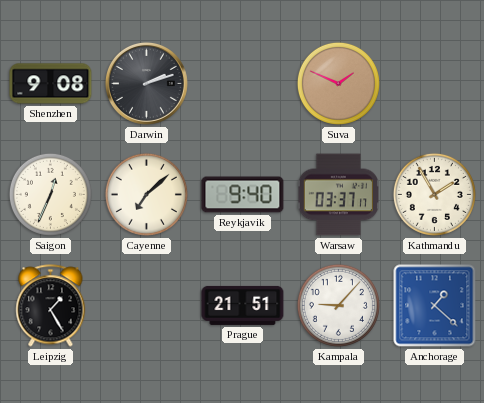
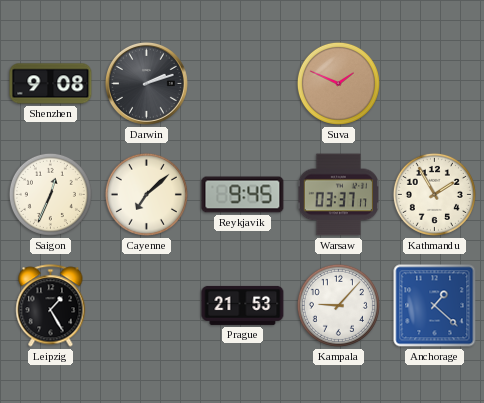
Reykjavik: 9:40 -> 9:45 (243, 195)
Prague: 21:51 -> 21:53 (243, 305)
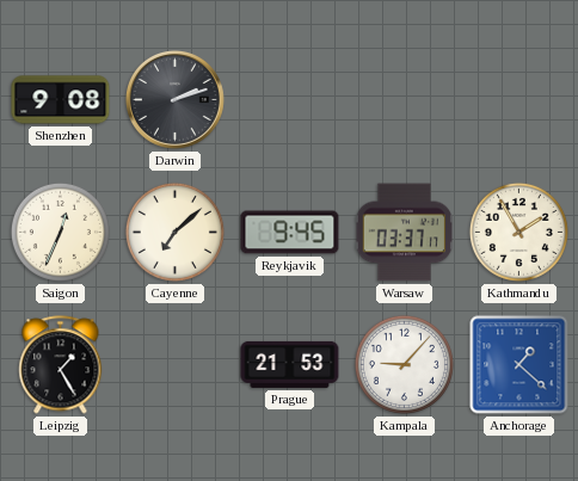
Suva: 1:49 -> none (338, 83)
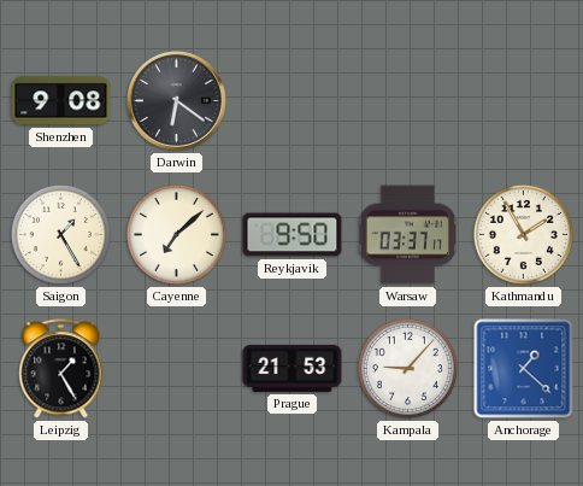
Darwin: 2:12 -> 6:21 (176, 100)
Saigon: 12:34 -> 1:25 (60, 234)
Reykjavik: 9:45 -> 9:50 (293, 235)
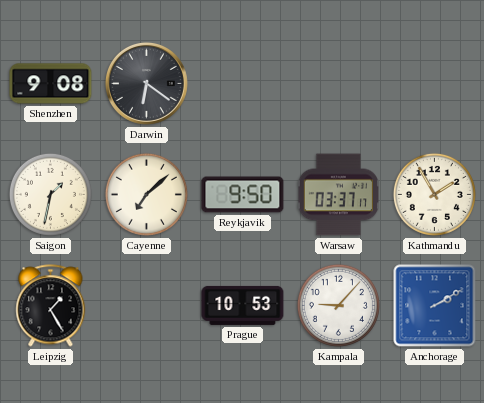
Saigon: 1:25 -> 1:32 (50, 194)
Prague: 21:53 -> 10:53 (243, 305)
Anchorage: 1:22 -> 2:10 (435, 306)
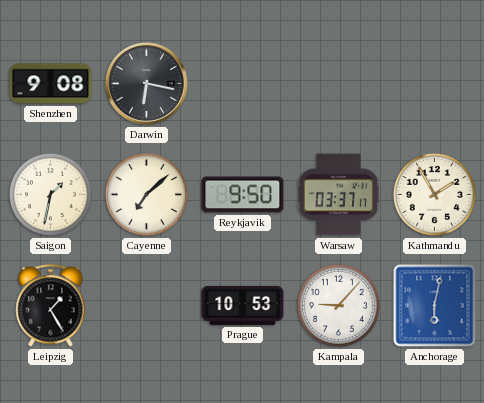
Darwin: 6:21 -> 6:17 (146, 83)
Anchorage: 2:10 -> 6:02 (435, 306)
